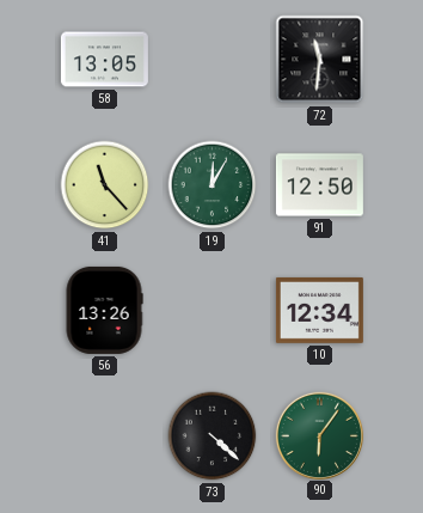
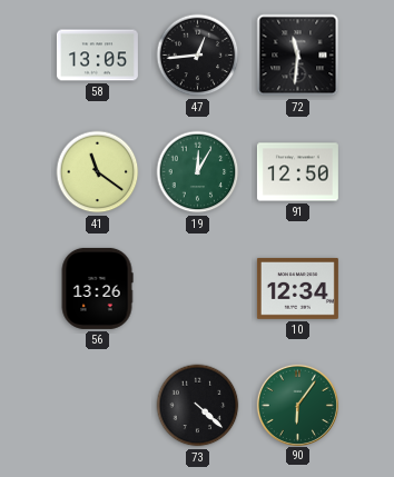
47: none -> 12:44 (198, 56)
41: 11:23 -> 11:21 (98, 172)
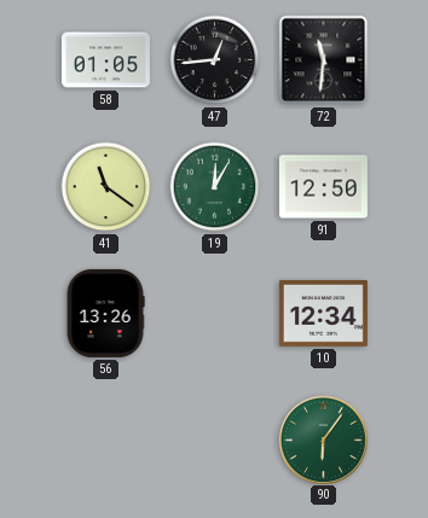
58: 13:05 -> 01:05 (105, 60)
73: 4:22 -> none (198, 406)
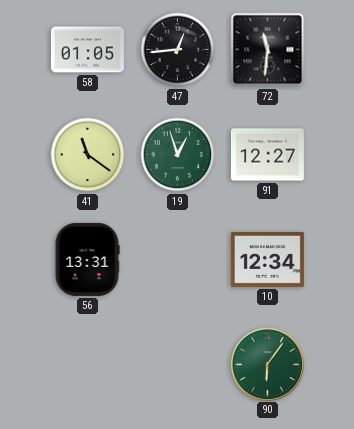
19: 12:05 -> 12:57 (178, 155)
91: 12:50 -> 12:27 (267, 155)
56: 13:26 -> 13:31 (87, 259)
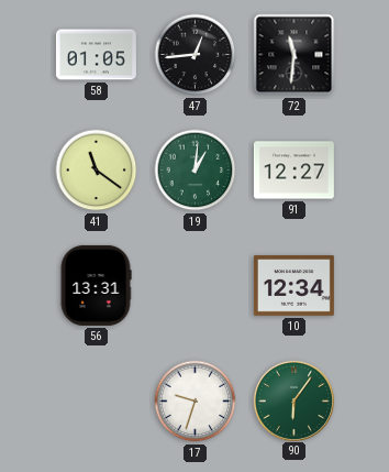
19: 12:57 -> 1:01 (196, 171)
17: none -> 9:33 (196, 402)
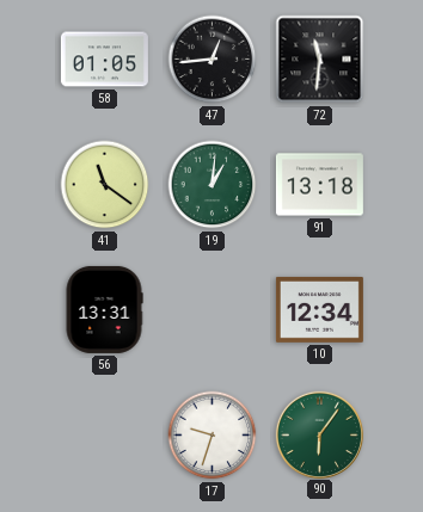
91: 12:27 -> 13:18 (319, 185)
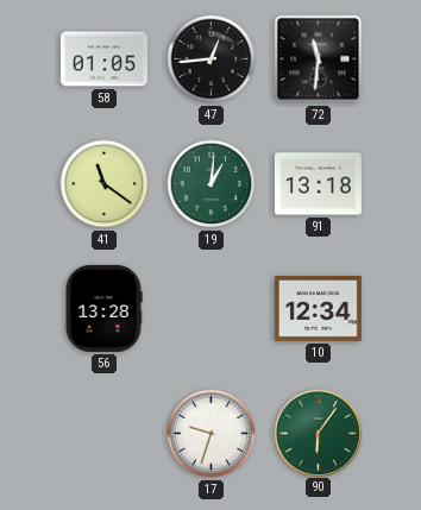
56: 13:31 -> 13:28 (103, 308)
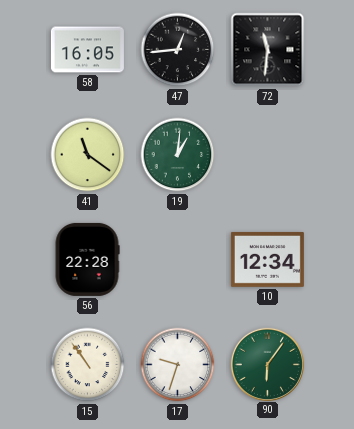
58: 01:05 -> 16:05 (87, 50)
91: 13:18 -> none (318, 184)
56: 13:28 -> 22:28 (87, 259)
15: none -> 10:54 (88, 365)
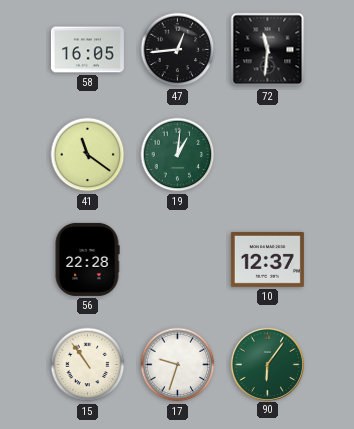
10: 12:34 -> 12:37 (267, 259)
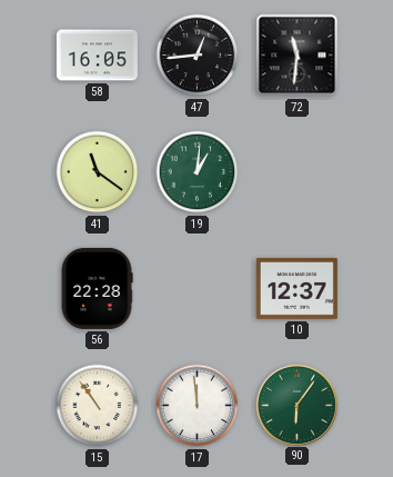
17: 9:33 -> 11:59 (198, 406)
